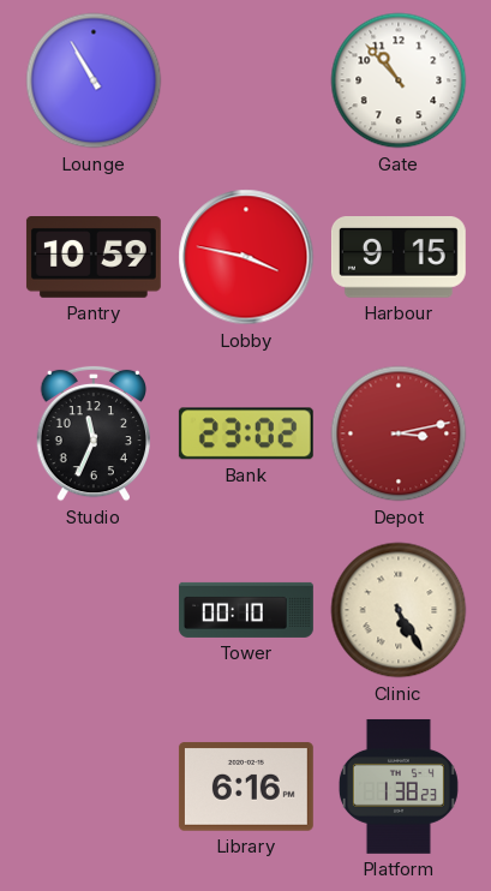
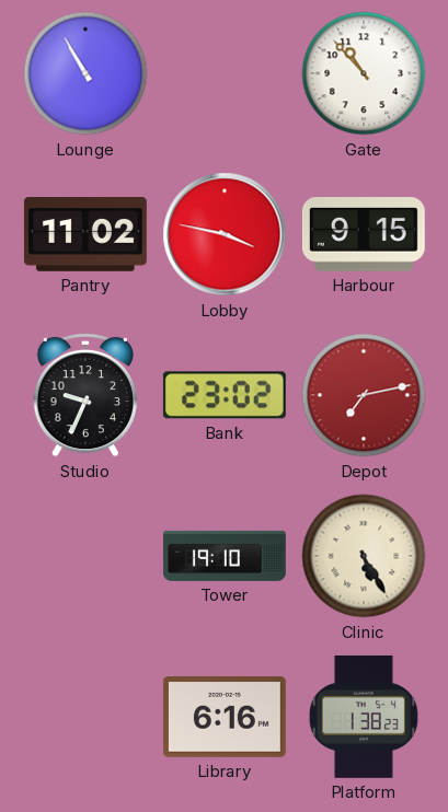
Pantry: 10:59 -> 11:02 (85, 235)
Studio: 11:34 -> 9:34 (85, 395)
Depot: 3:13 -> 7:13 (364, 395)
Tower: 00:10 -> 19:10 (225, 556)
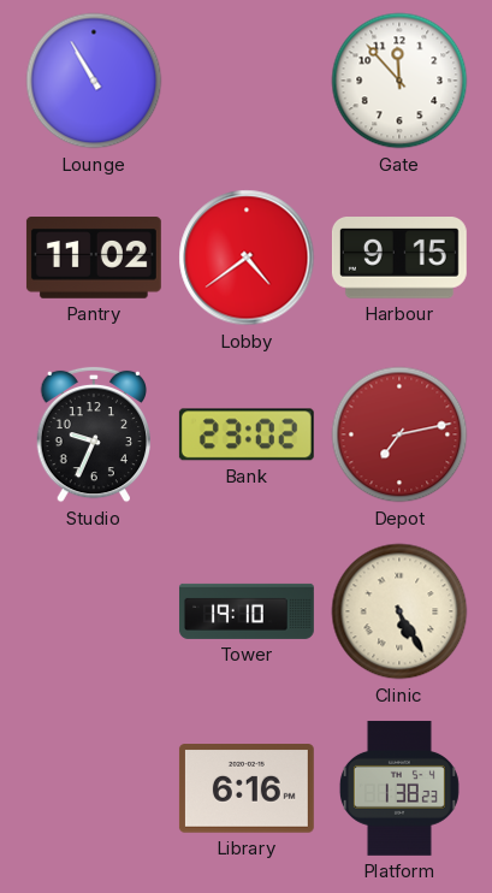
Gate: 10:53 -> 11:53 (399, 81)
Lobby: 3:47 -> 4:39 (247, 258)
